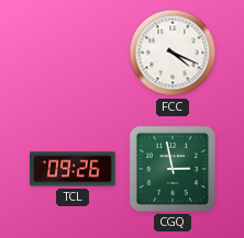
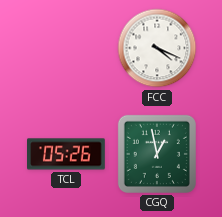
TCL: 09:26 -> 05:26 (66, 154)
CGQ: 2:58 -> 12:58 (157, 154)
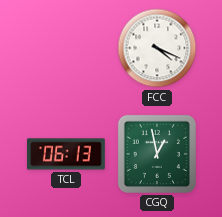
TCL: 05:26 -> 06:13 (66, 154)
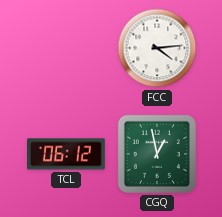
FCC: 4:19 -> 4:14 (157, 48)
TCL: 06:13 -> 06:12 (66, 154)
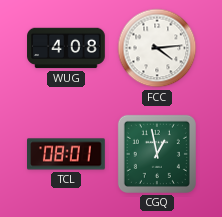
WUG: none -> 4:08 (66, 48)
TCL: 06:12 -> 08:01 (66, 154)
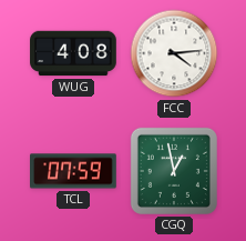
TCL: 08:01 -> 07:59 (73, 171)
